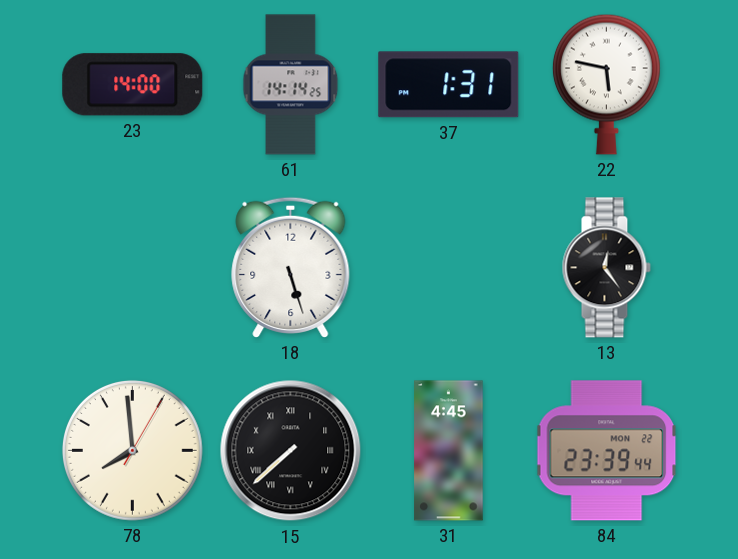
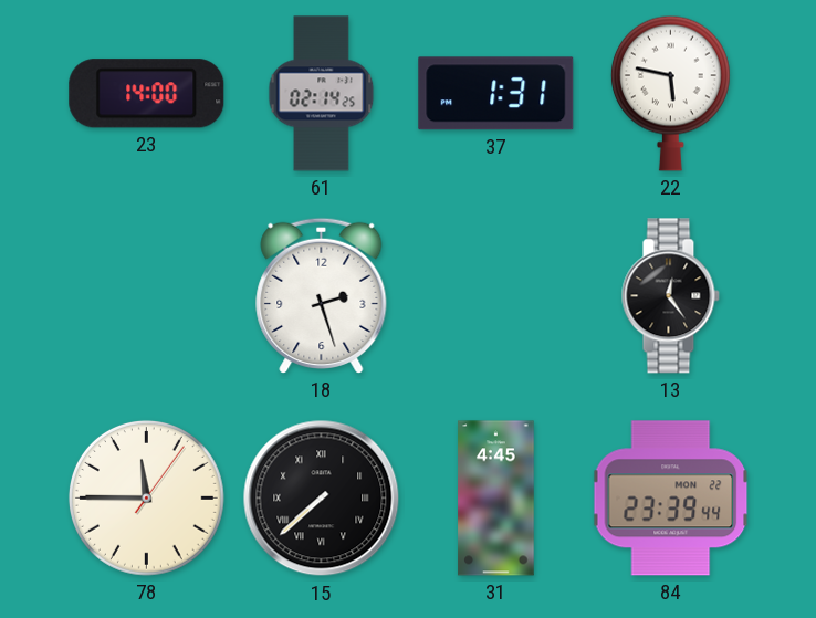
61: 14:14 -> 02:14 (322, 94)
18: 5:27 -> 2:27 (322, 295)
78: 7:59 -> 11:45 (146, 497)
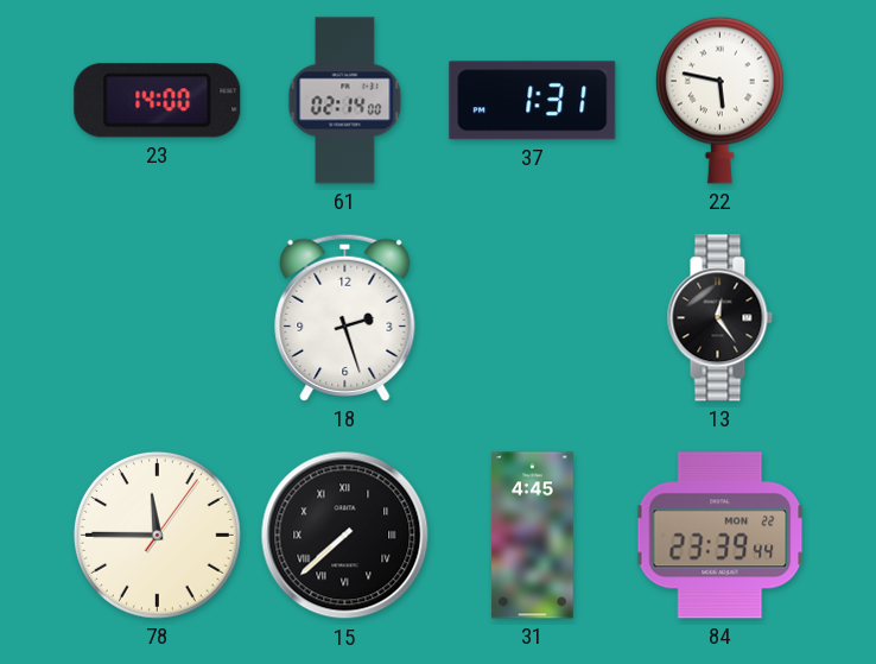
61: 02:14:25 -> 02:14:00 (345, 101)
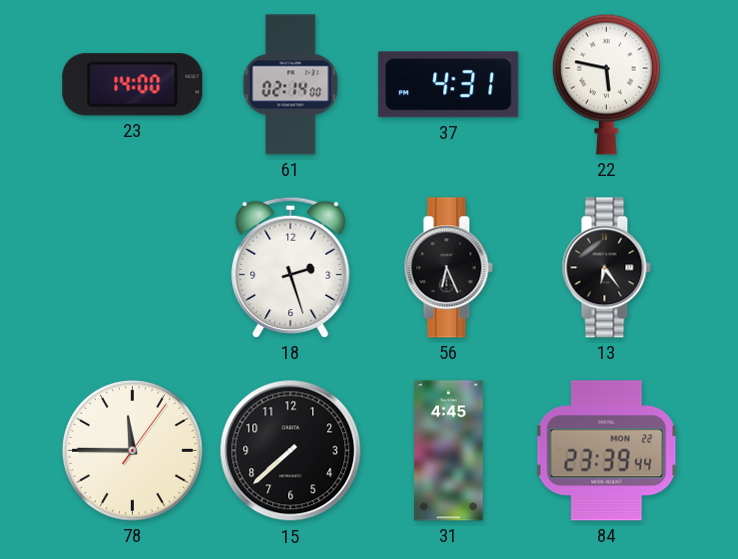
37: 1:31 -> 4:31 (449, 85)
56: none -> 6:26 (448, 268)
13: 12:24 -> 6:24 (606, 268)
15 numerals: Roman -> Arabic (291, 451)
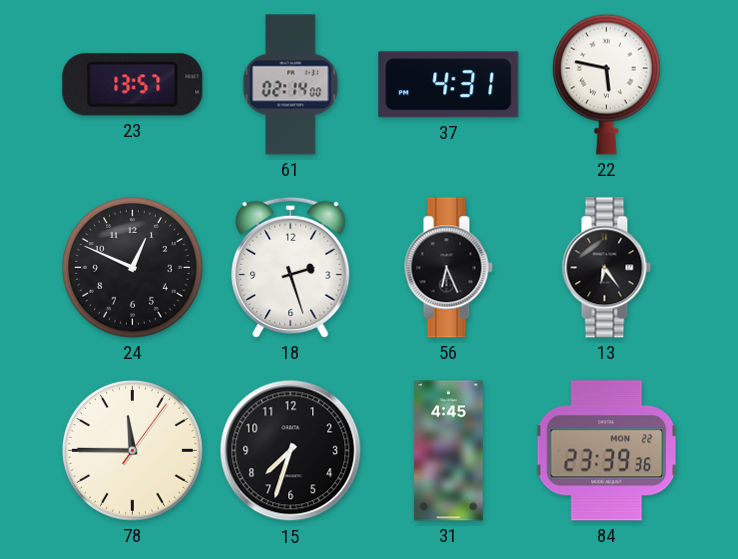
23: 14:00 -> 13:57 (133, 85)
24: none -> 12:49 (132, 267)
15: 7:38 -> 7:33 (291, 451)
84: 23:39:44 -> 23:39:36 (607, 451)
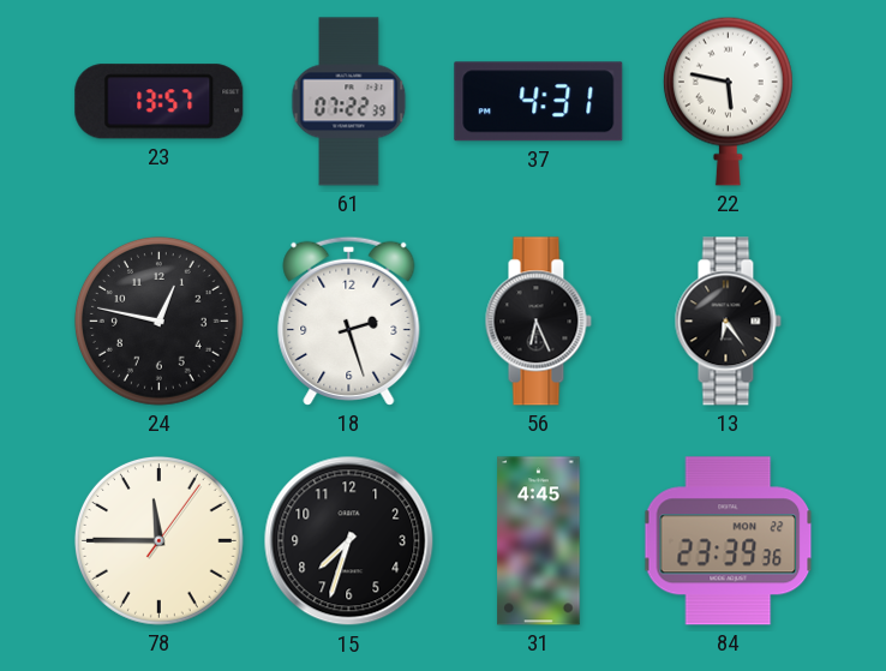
61: 02:14 -> 07:22 (349, 102)
24: 12:49 -> 12:47 (158, 320)
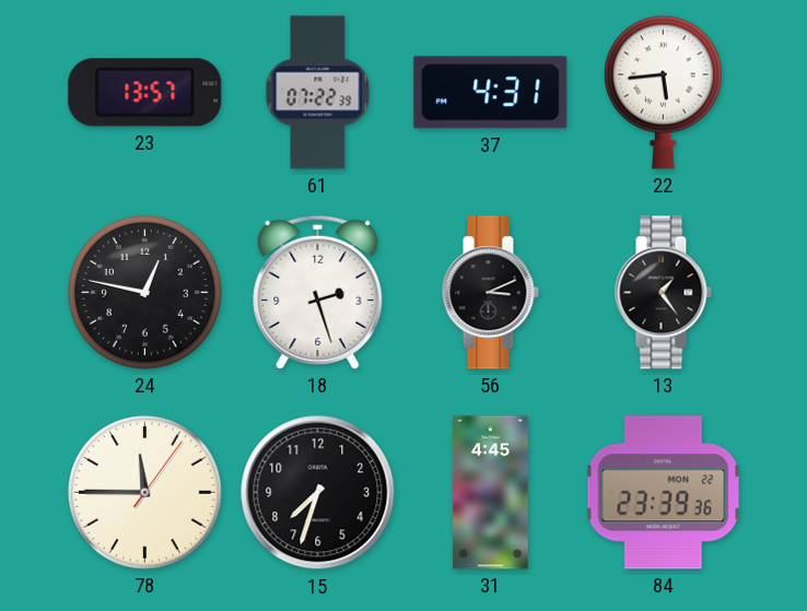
22: 5:47 -> 5:44 (663, 92)
56: 6:26 -> 3:11 (490, 293)
13: 6:24 -> 1:24 (663, 293)
